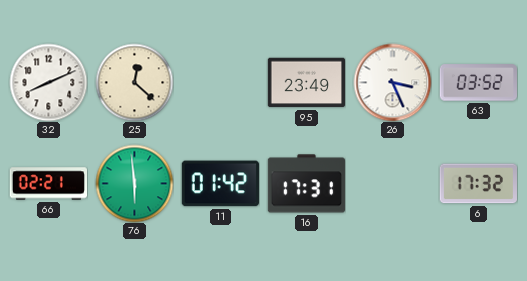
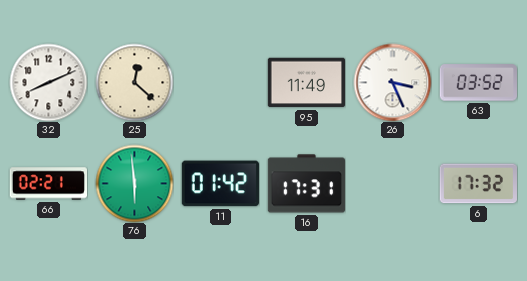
95: 23:49 -> 11:49 (306, 83)
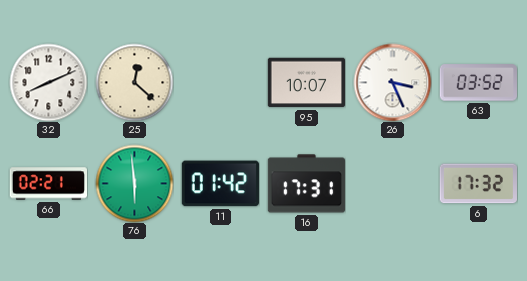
95: 11:49 -> 10:07 (306, 83)
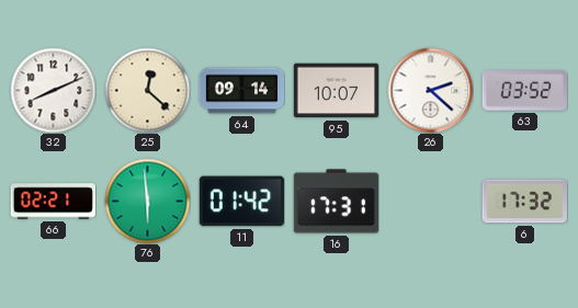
64: none -> 09:14 (241, 91)
26: 3:26 -> 2:22 (430, 90)
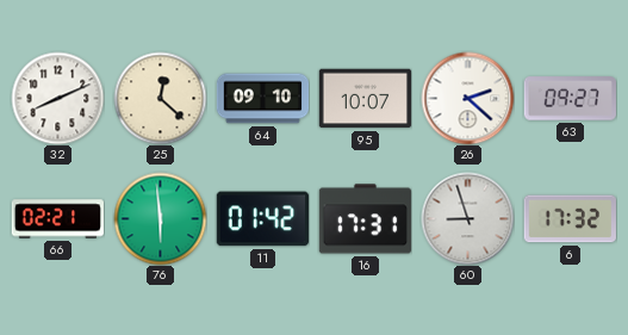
64: 09:14 -> 09:10 (262, 99)
63: 03:52 -> 09:27 (570, 99)
60: none -> 8:57 (467, 218)
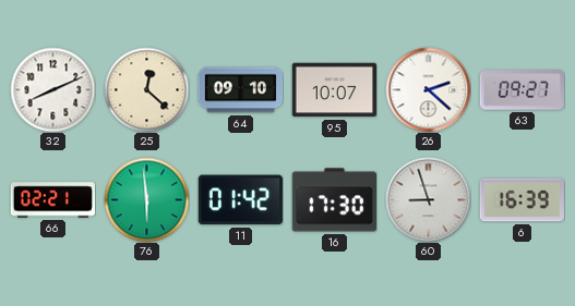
16: 17:31 -> 17:30 (334, 200)
6: 17:32 -> 16:39 (522, 200)
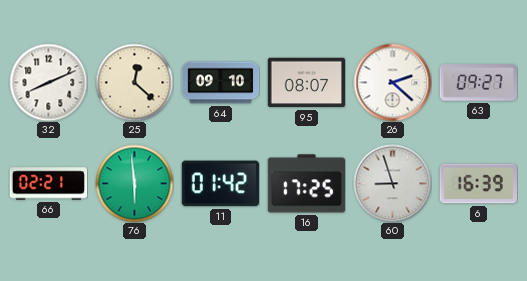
95: 10:07 -> 08:07 (306, 83)
16: 17:30 -> 17:25 (306, 184)
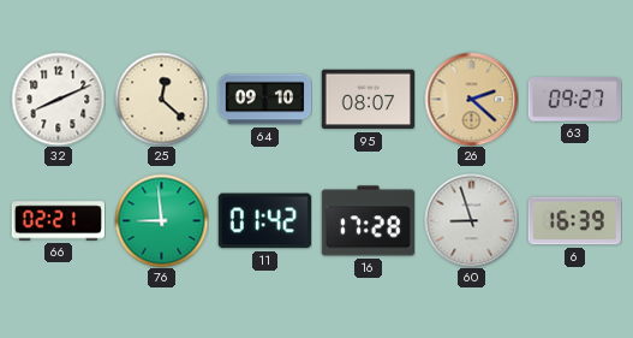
26 dial: white -> champagne (471, 99)
76: 5:59 -> 8:59 (161, 220)
16: 17:25 -> 17:28 (368, 221)
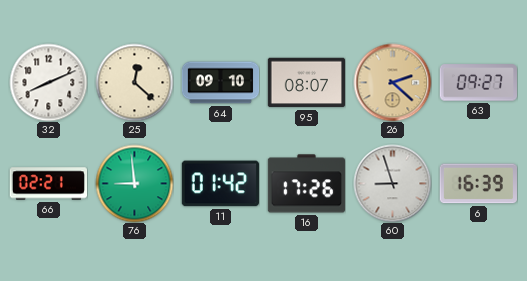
16: 17:28 -> 17:26 (306, 184)
